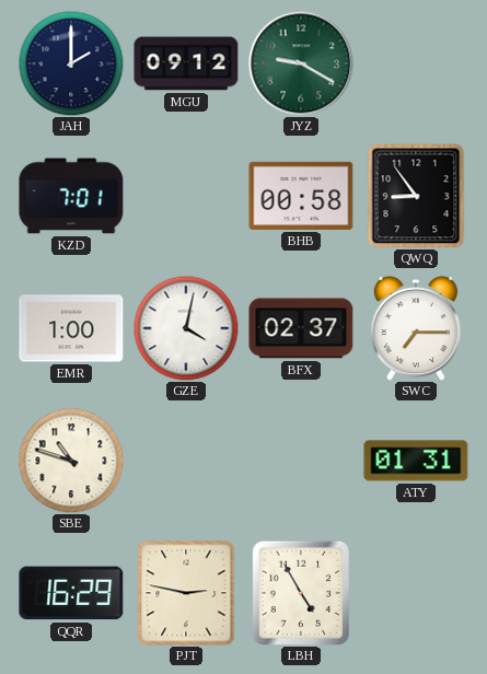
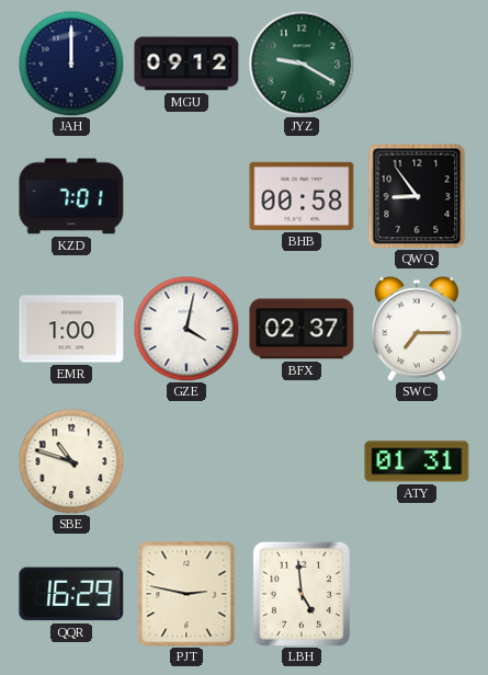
JAH: 2:00 -> 12:00 (71, 64)
LBH: 4:55 -> 4:59 (302, 594)
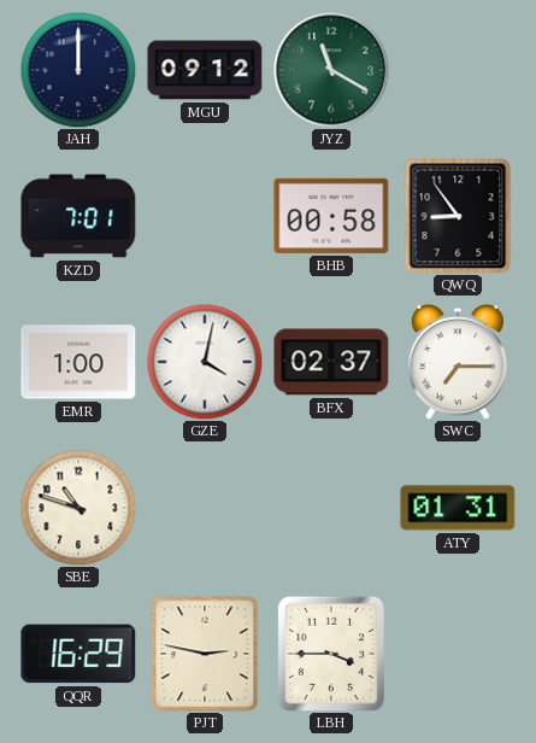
JYZ: 9:20 -> 11:20 (331, 70)
LBH: 4:59 -> 3:45 (331, 654)
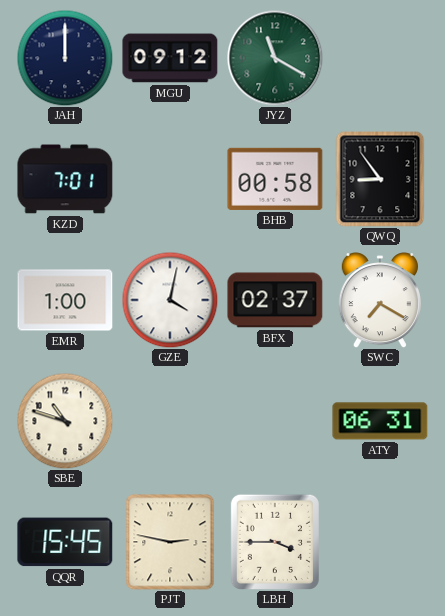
SWC: 7:15 -> 7:20 (380, 300)
ATY: 01:31 -> 06:31 (380, 421)
QQR: 16:29 -> 15:45 (65, 542)
